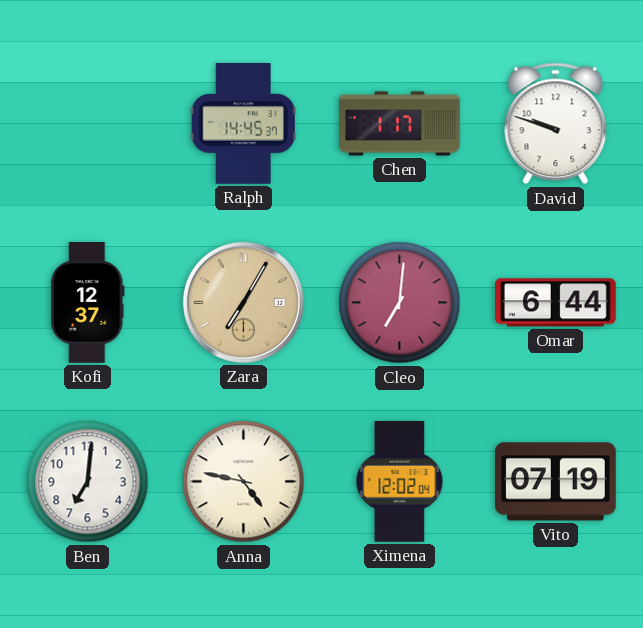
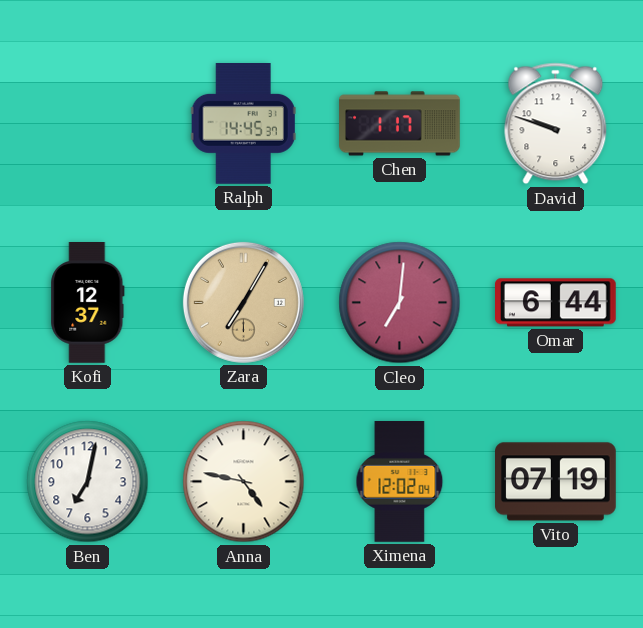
Ben: 7:01 -> 7:02 (88, 482)
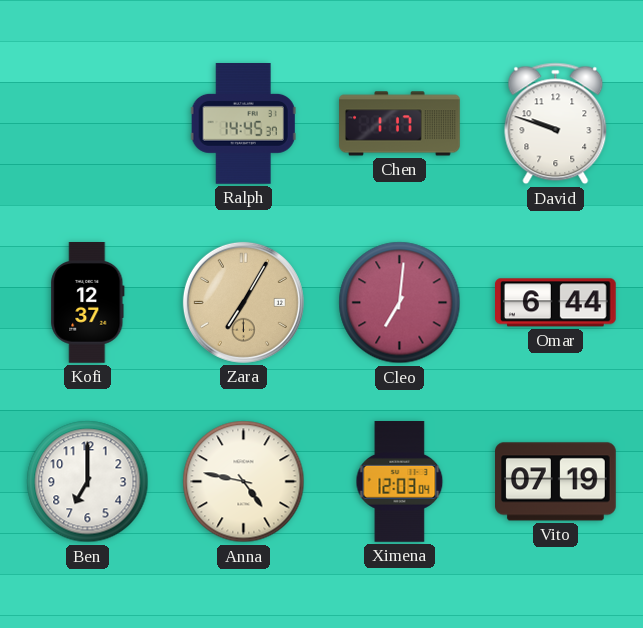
Ben: 7:02 -> 7:00 (88, 482)
Ximena: 12:02 -> 12:03 (400, 482)
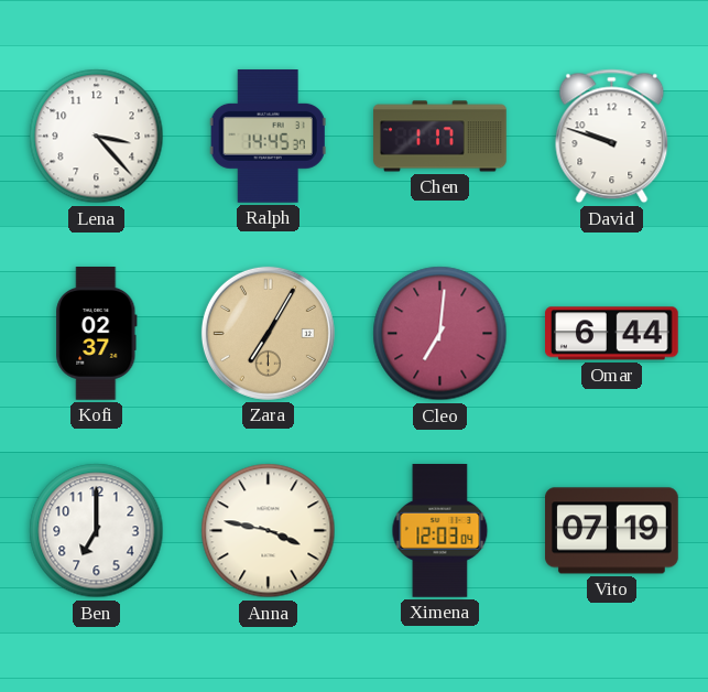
Lena: none -> 3:23 (97, 137)
Kofi: 12:37 -> 02:37 (97, 334)
Anna: 4:47 -> 3:47 (269, 531)
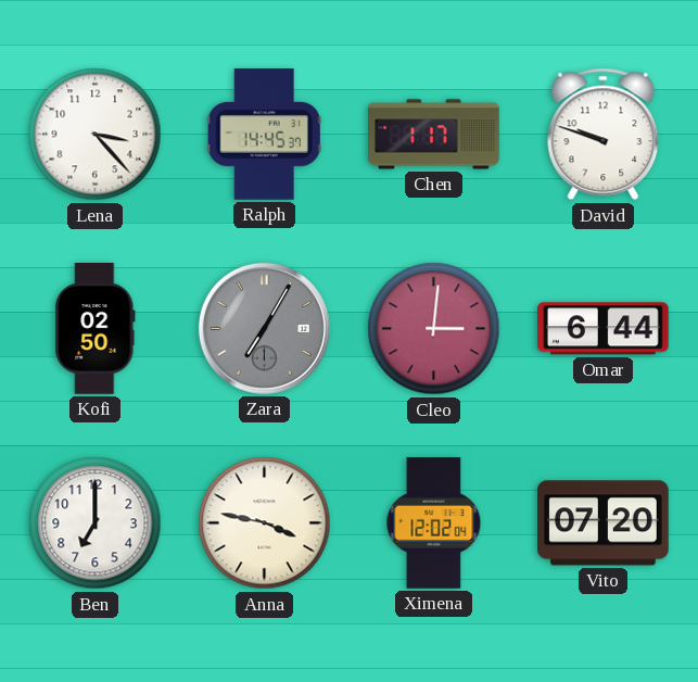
Kofi: 02:37 -> 02:50 (96, 329)
Zara dial: champagne -> grey (264, 328)
Cleo: 7:01 -> 3:01 (434, 329)
Ximena: 12:03 -> 12:02 (434, 523)
Vito: 07:19 -> 07:20 (604, 523)
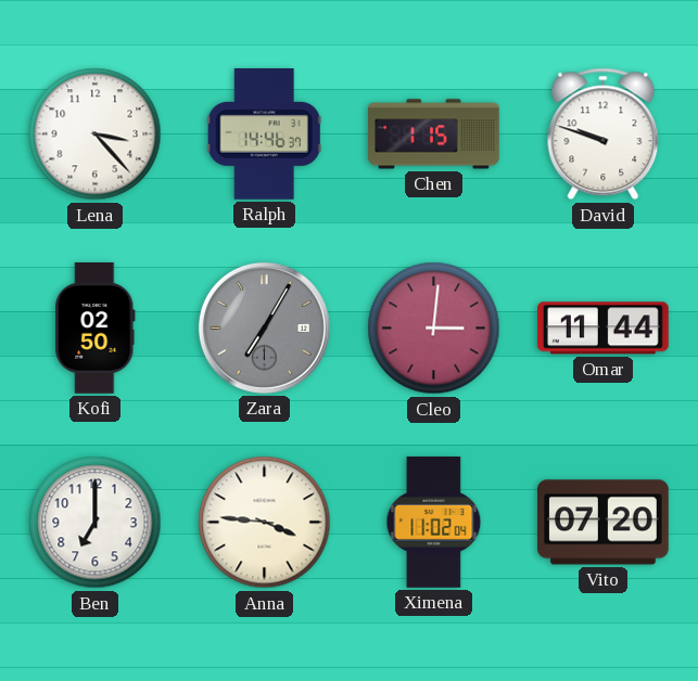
Ralph: 14:45 -> 14:46 (264, 134)
Chen: 1:17 -> 1:15 (434, 134)
Omar: 6:44 -> 11:44 (604, 329)
Anna: 3:47 -> 3:46 (265, 523)
Ximena: 12:02 -> 11:02 (434, 523)
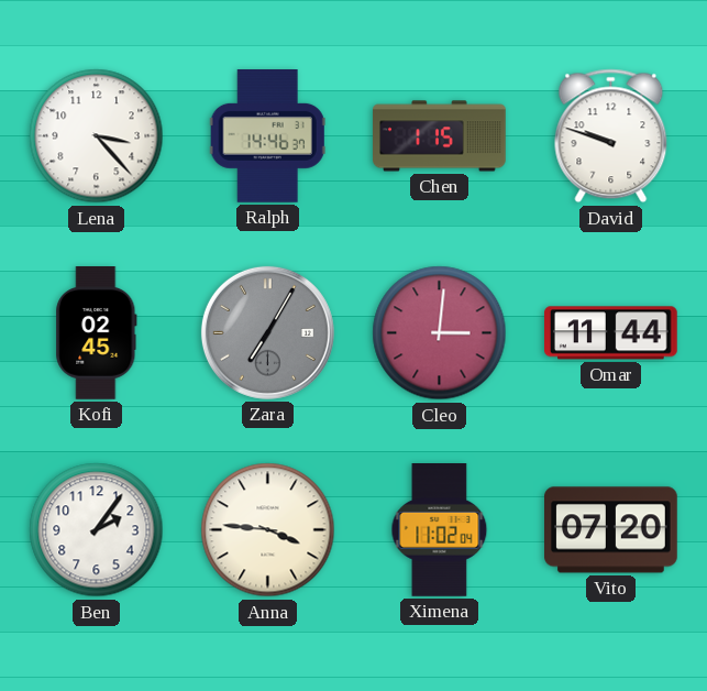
Kofi: 02:50 -> 02:45 (97, 333)
Ben: 7:00 -> 2:06 (97, 530)
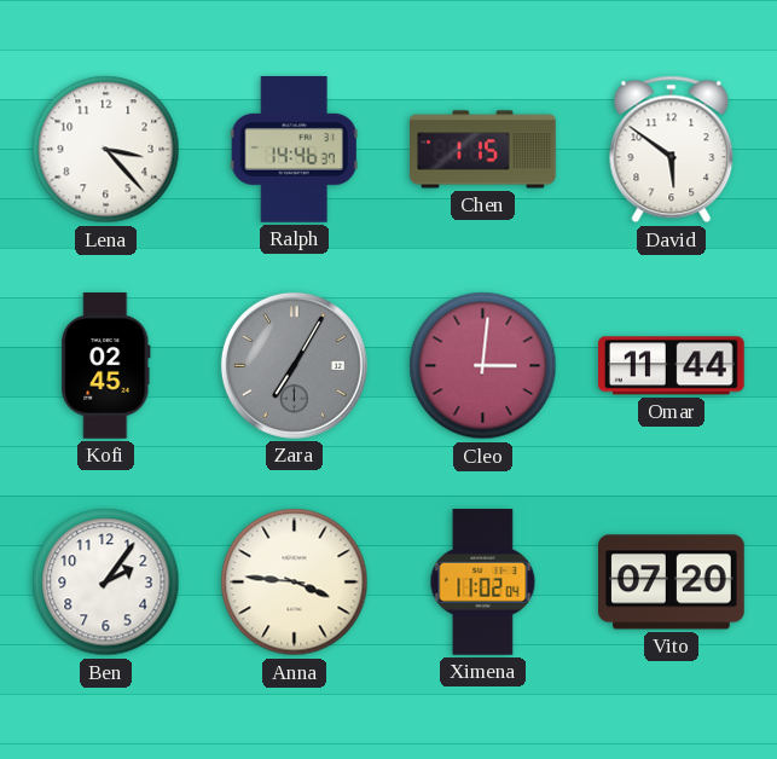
David: 9:48 -> 5:51 (672, 150)
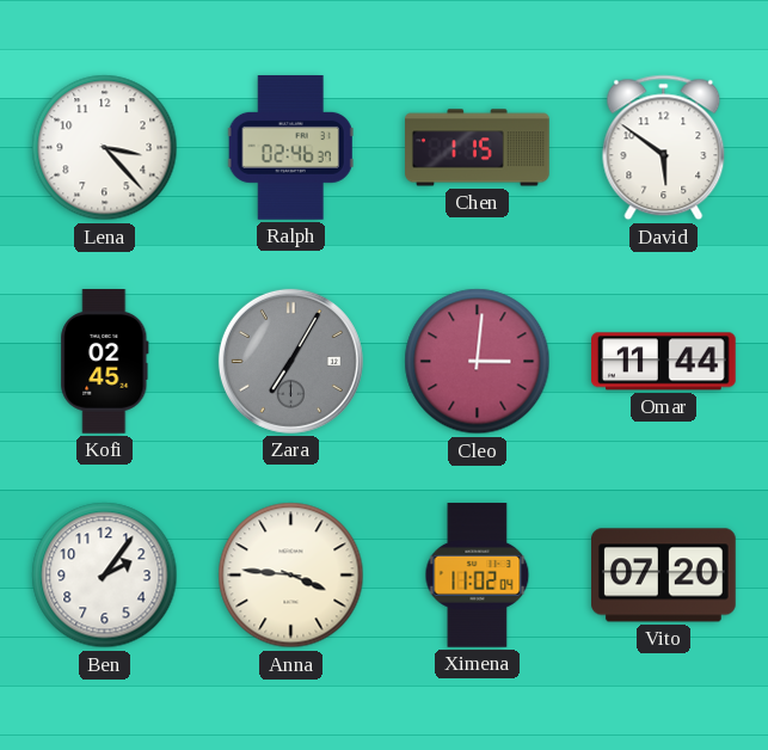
Ralph: 14:46 -> 02:46 (290, 148)
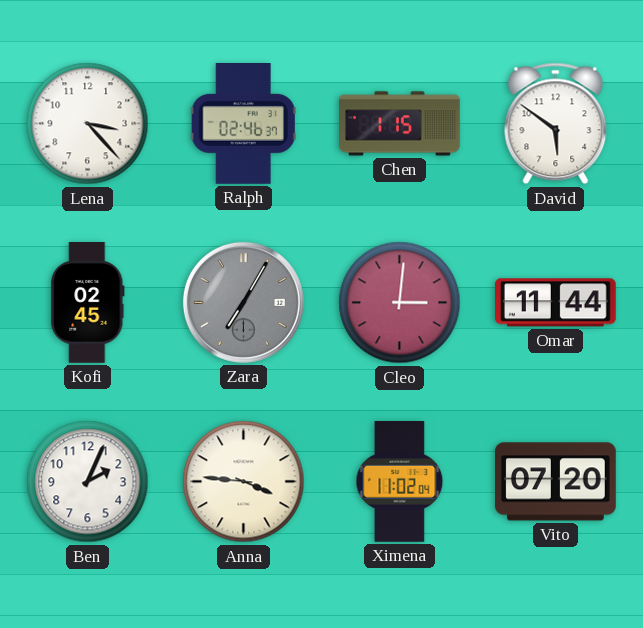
Ben: 2:06 -> 2:04 (88, 482)
